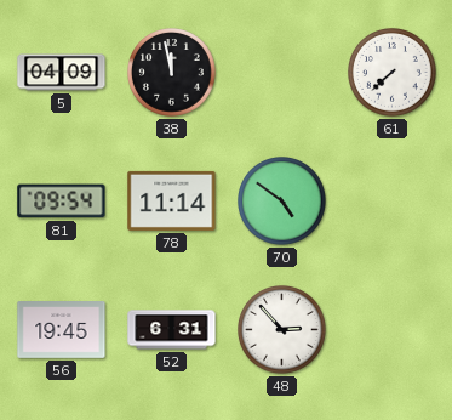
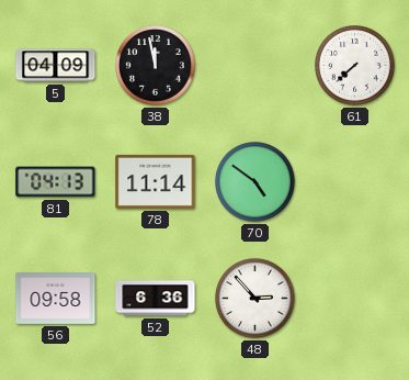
81: 09:54 -> 04:13 (56, 182)
56: 19:45 -> 09:58 (56, 299)
52: 6:31 -> 6:36 (156, 299)
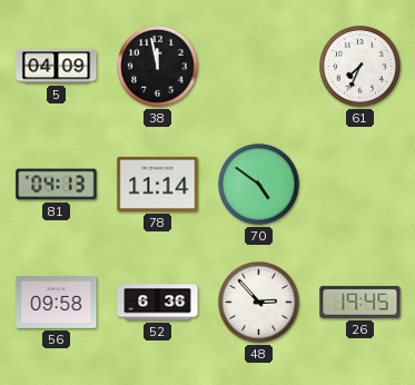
61: 7:38 -> 7:34 (360, 67)
26: none -> 19:45 (360, 302)
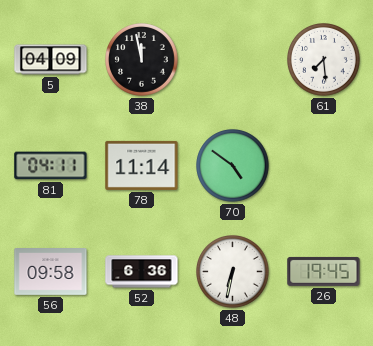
61: 7:34 -> 7:29 (324, 60)
81: 04:13 -> 04:11 (51, 166)
48: 2:53 -> 6:32 (233, 272)
